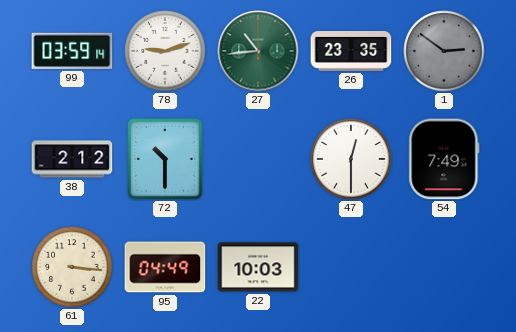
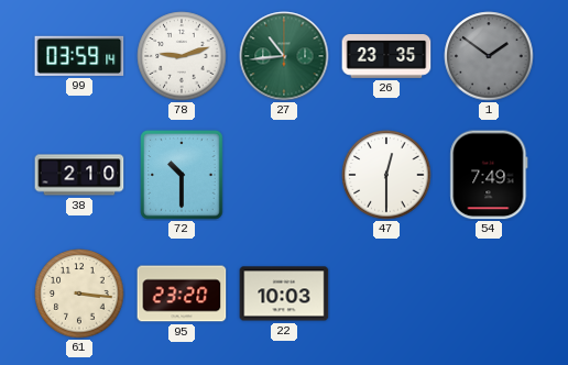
1: 2:51 -> 1:51 (489, 56)
38: 2:12 -> 2:10 (79, 175)
95: 04:49 -> 23:20 (182, 294)
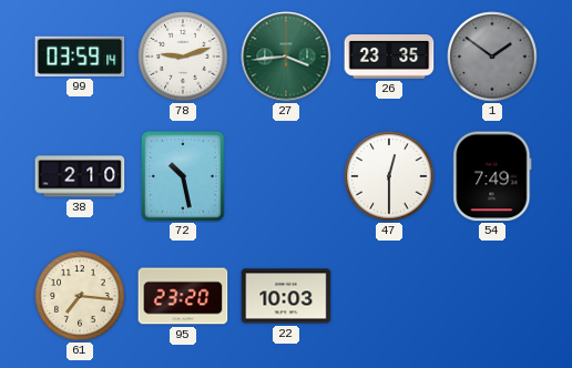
27: 10:44 -> 3:44 (286, 57)
72: 10:30 -> 10:28 (183, 176)
61: 3:16 -> 7:16 (80, 296)
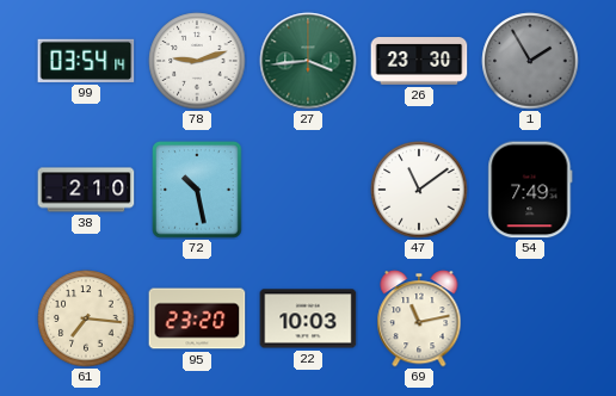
99: 03:59 -> 03:54 (86, 61)
26: 23:35 -> 23:30 (419, 62)
1: 1:51 -> 1:55 (530, 61)
47: 12:30 -> 11:09 (419, 190)
69: none -> 11:13 (419, 318)
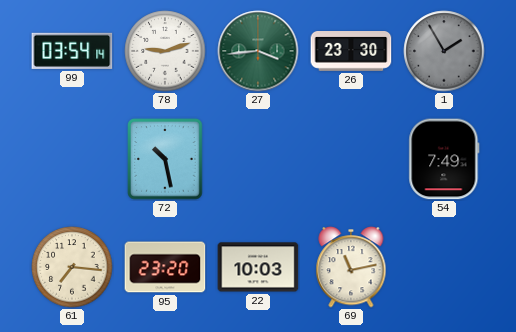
38: 2:10 -> none (86, 190)
47: 11:09 -> none (419, 190)
